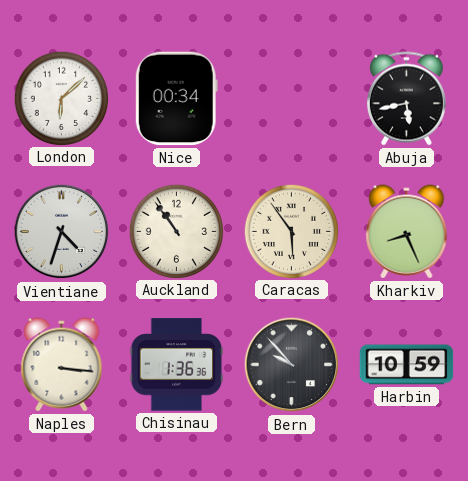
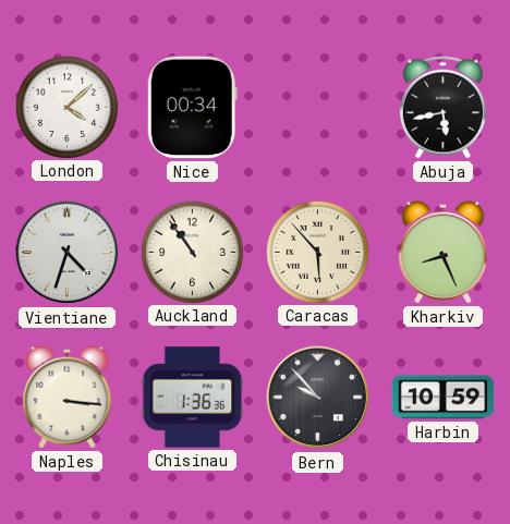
London: 6:08 -> 4:08 (66, 107)
Caracas: 5:54 -> 5:53 (317, 252)
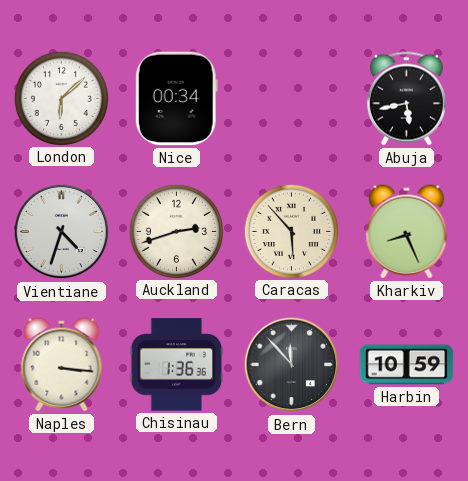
London: 4:08 -> 6:08 (61, 98)
Auckland: 10:54 -> 2:42 (176, 231)
Bern: 9:53 -> 11:53 (292, 365)
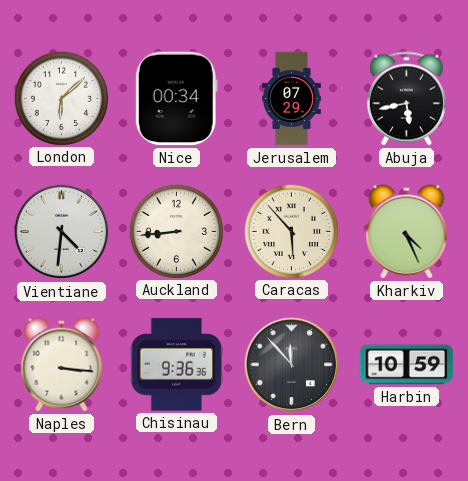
Jerusalem: none -> 07:29 (291, 99)
Vientiane: 4:33 -> 4:31 (62, 232)
Auckland: 2:42 -> 8:44 (176, 231)
Kharkiv: 8:26 -> 4:26 (407, 232)
Chisinau: 1:36 -> 9:36 (177, 365)
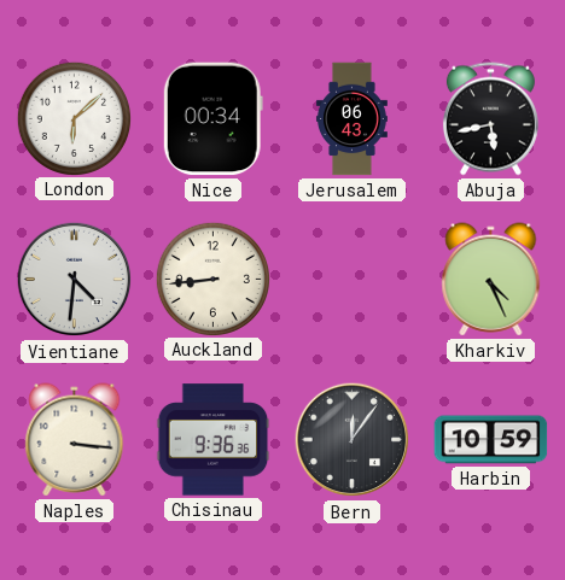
Jerusalem: 07:29 -> 06:43 (351, 119)
Caracas: 5:53 -> none (291, 231)
Bern: 11:53 -> 12:06 (353, 440)
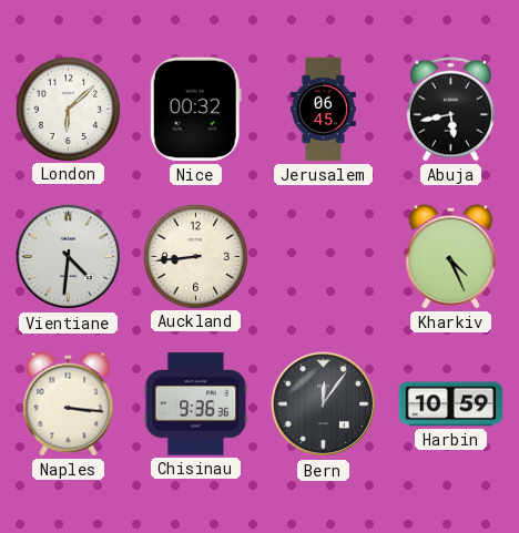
Nice: 00:34 -> 00:32 (195, 110)
Jerusalem: 06:43 -> 06:45 (323, 110)
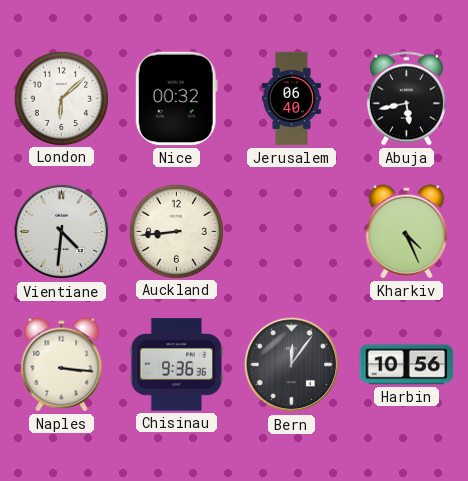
Jerusalem: 06:45 -> 06:40 (291, 99)
Harbin: 10:59 -> 10:56 (407, 365)
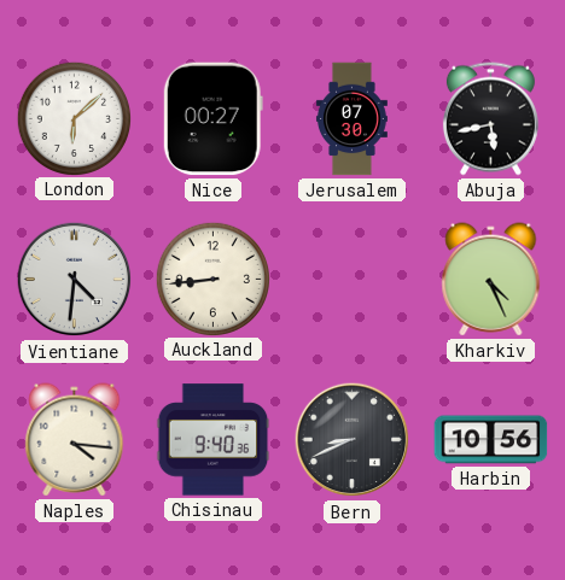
Nice: 00:32 -> 00:27 (212, 119)
Jerusalem: 06:40 -> 07:30 (351, 119)
Naples: 3:16 -> 4:16 (75, 440)
Chisinau: 9:36 -> 9:40 (214, 440)
Bern: 12:06 -> 8:41 (353, 440)
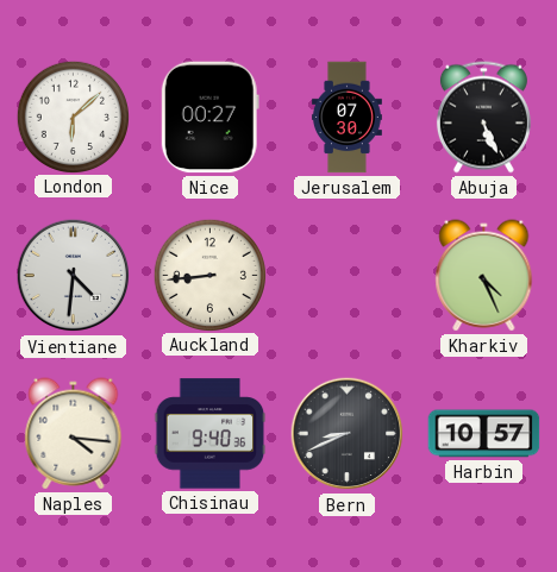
Abuja: 5:43 -> 5:26 (483, 118)
Harbin: 10:56 -> 10:57 (484, 434)
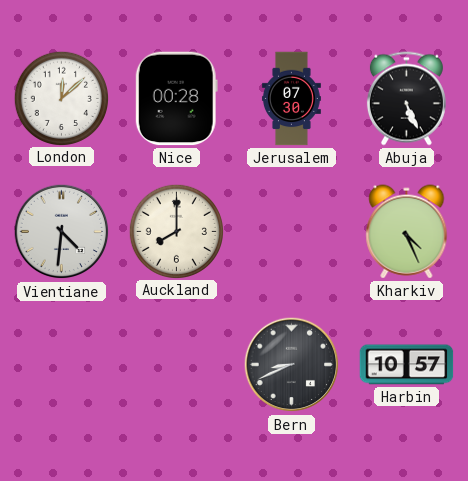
London: 6:08 -> 12:08 (61, 98)
Nice: 00:27 -> 00:28 (176, 99)
Auckland: 8:44 -> 8:00 (176, 231)
Naples: 4:16 -> none (74, 434)
Chisinau: 9:40 -> none (211, 434)
